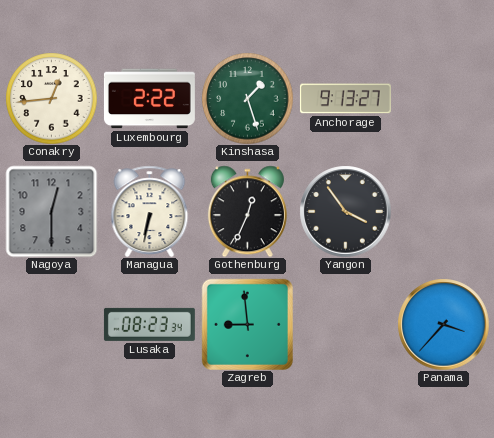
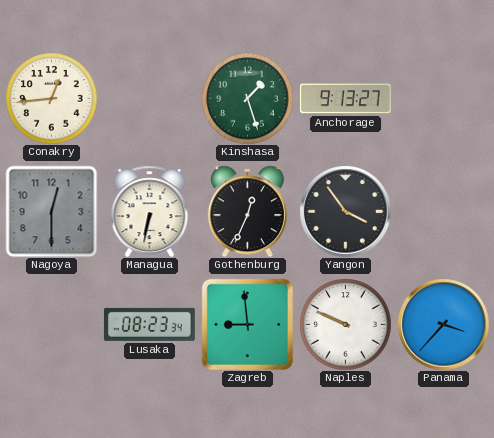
Luxembourg: 2:22 -> none (149, 99)
Naples: none -> 9:49 (345, 324)
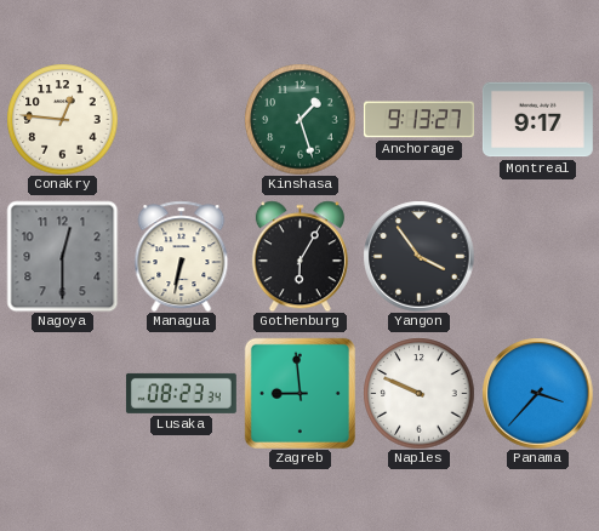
Conakry: 12:44 -> 12:46 (62, 119)
Montreal: none -> 9:17 (537, 120)
Gothenburg: 12:34 -> 6:05 (299, 256)
